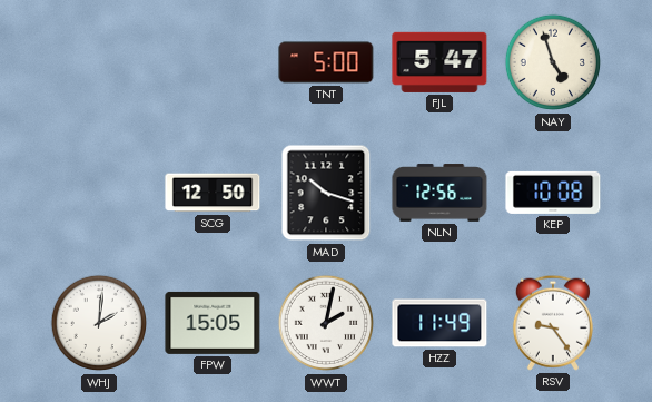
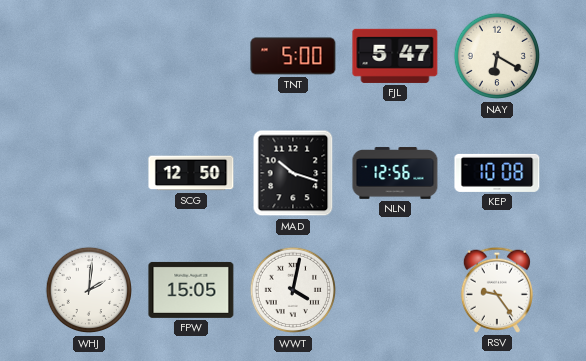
NAY: 4:57 -> 6:20 (497, 56)
WWT: 2:02 -> 4:02 (293, 290)
HZZ: 11:49 -> none (439, 323)
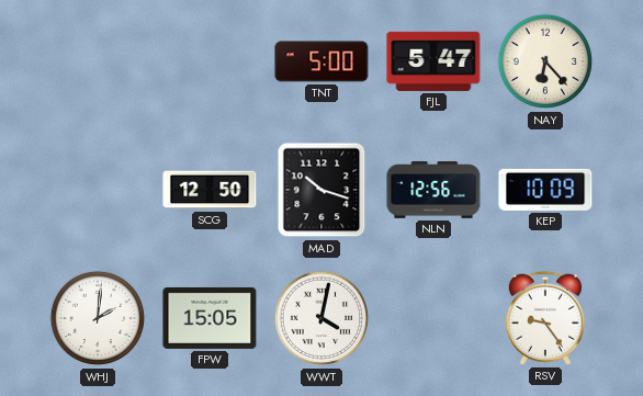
NAY: 6:20 -> 6:23 (545, 61)
KEP: 10:08 -> 10:09 (545, 190)
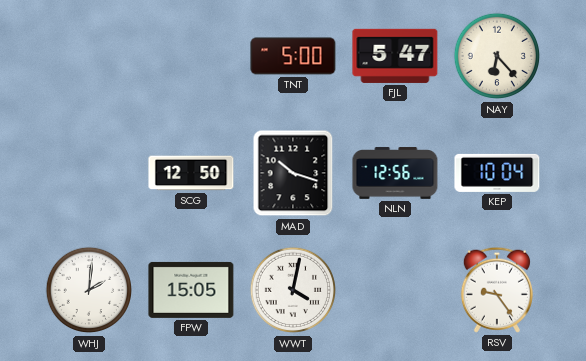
KEP: 10:09 -> 10:04 (497, 173)
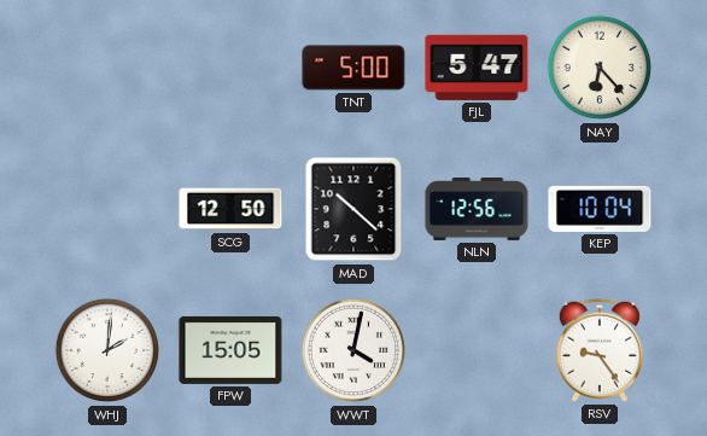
MAD: 10:18 -> 10:22 (353, 209)
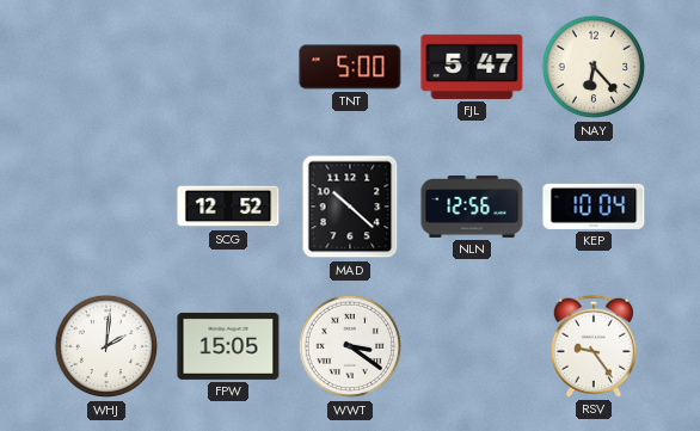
SCG: 12:50 -> 12:52 (228, 207)
WWT: 4:02 -> 3:21 (350, 346)
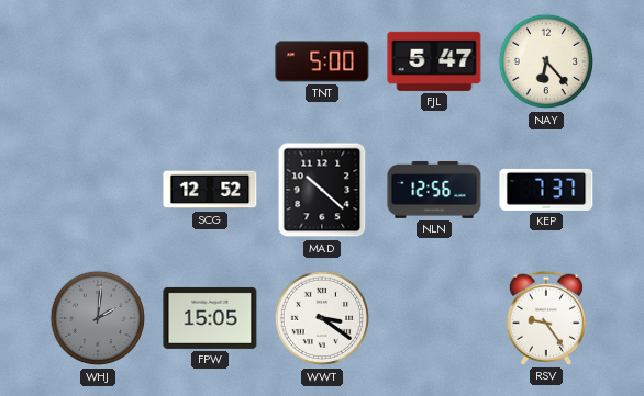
KEP: 10:04 -> 7:37 (546, 190)
WHJ dial: white -> grey (98, 318)
